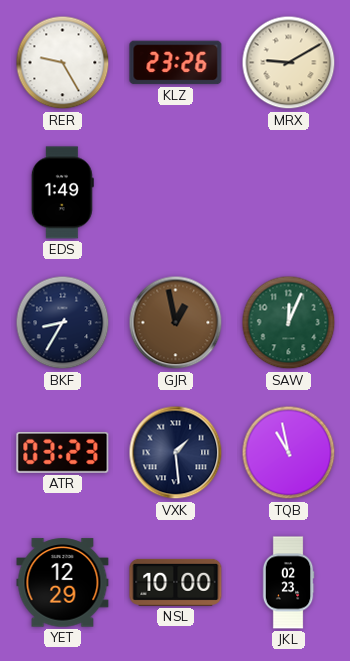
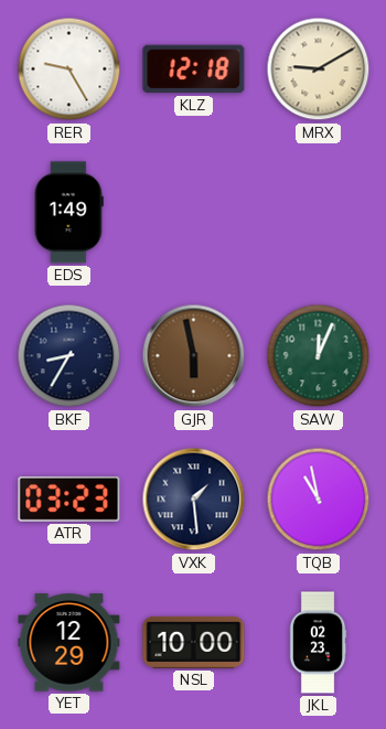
KLZ: 23:26 -> 12:18 (194, 69)
GJR: 12:58 -> 5:58 (194, 356)
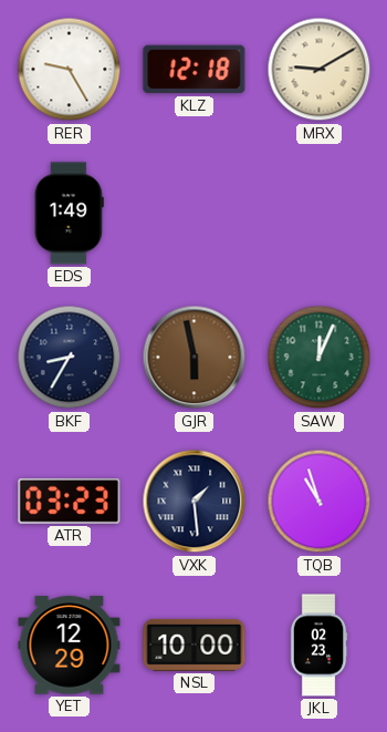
TQB: 10:58 -> 10:57 (320, 502)
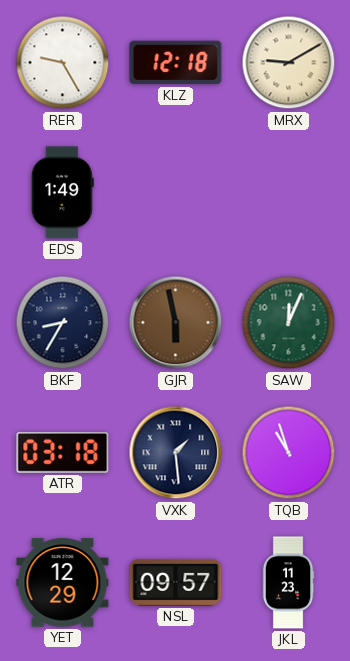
ATR: 03:23 -> 03:18 (63, 452)
NSL: 10:00 -> 09:57 (176, 582)
JKL: 02:23 -> 11:23 (288, 583)
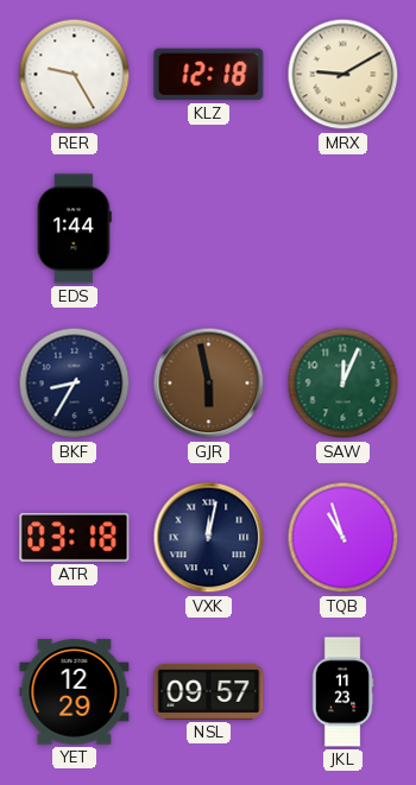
EDS: 1:49 -> 1:44 (74, 229)
VXK: 1:29 -> 12:02 (209, 538)
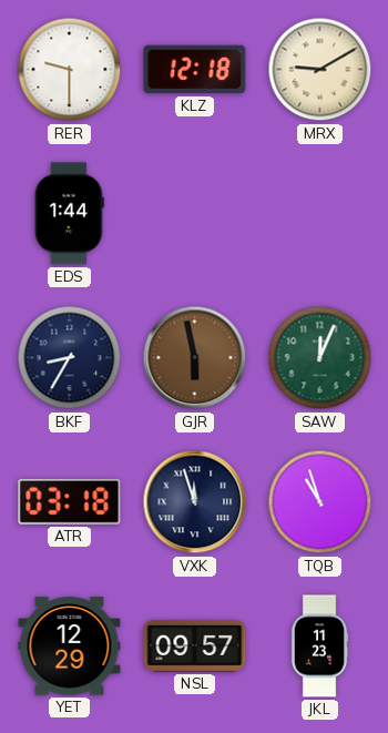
RER: 9:25 -> 9:30 (70, 70)
VXK: 12:02 -> 11:57 (195, 502)
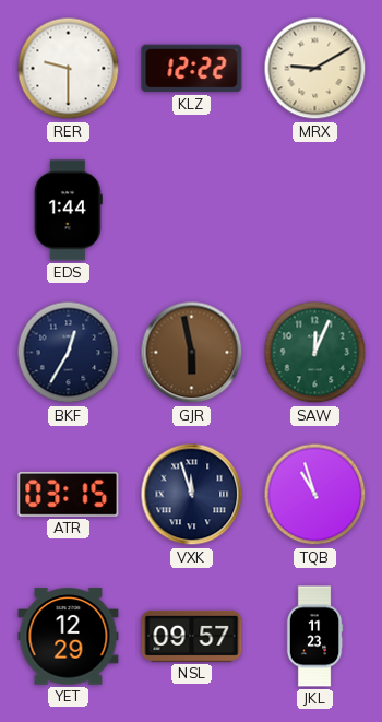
KLZ: 12:18 -> 12:22 (192, 69)
BKF: 8:35 -> 12:35 (69, 353)
ATR: 03:18 -> 03:15 (69, 494)
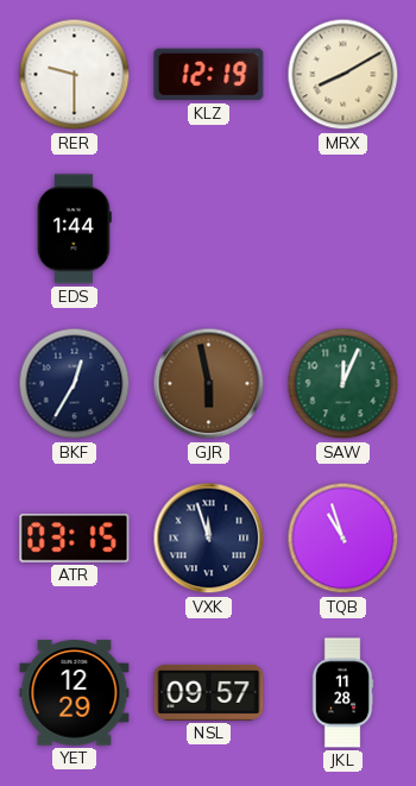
KLZ: 12:22 -> 12:19 (209, 75)
MRX: 9:10 -> 8:10 (343, 75)
JKL: 11:23 -> 11:28 (342, 693)
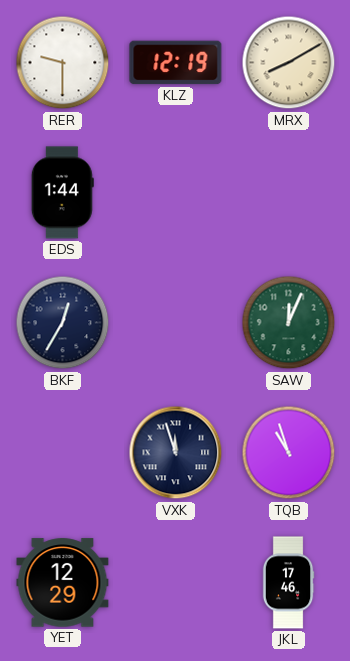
GJR: 5:58 -> none (209, 384)
ATR: 03:15 -> none (75, 537)
NSL: 09:57 -> none (209, 692)
JKL: 11:28 -> 17:46 (288, 583)
